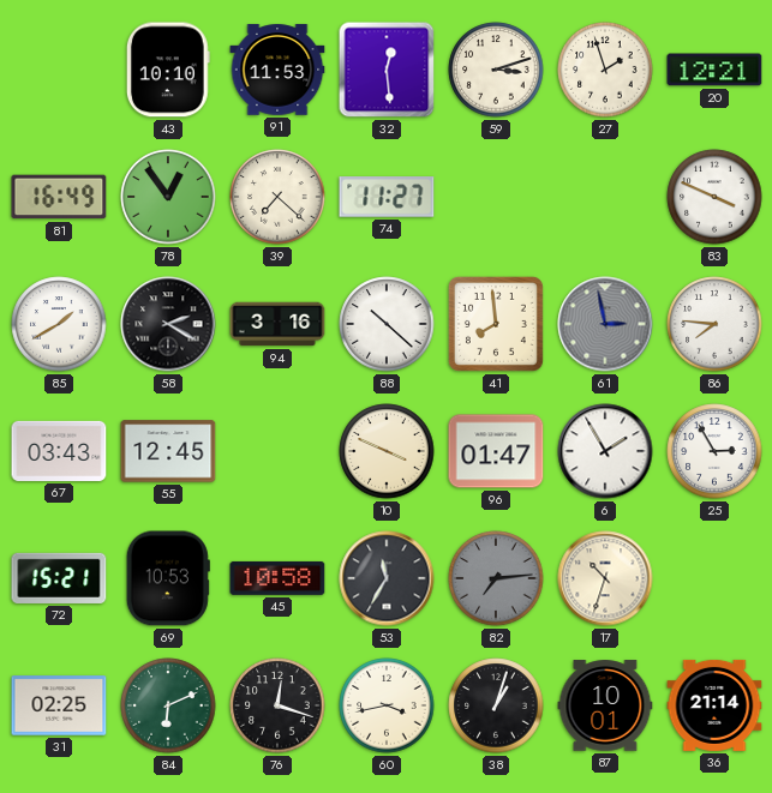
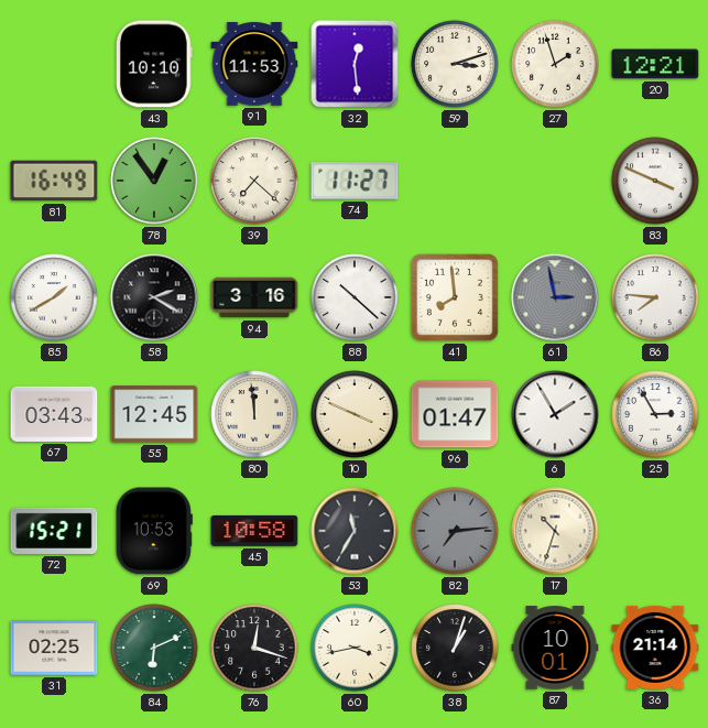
80: none -> 11:59 (254, 414)
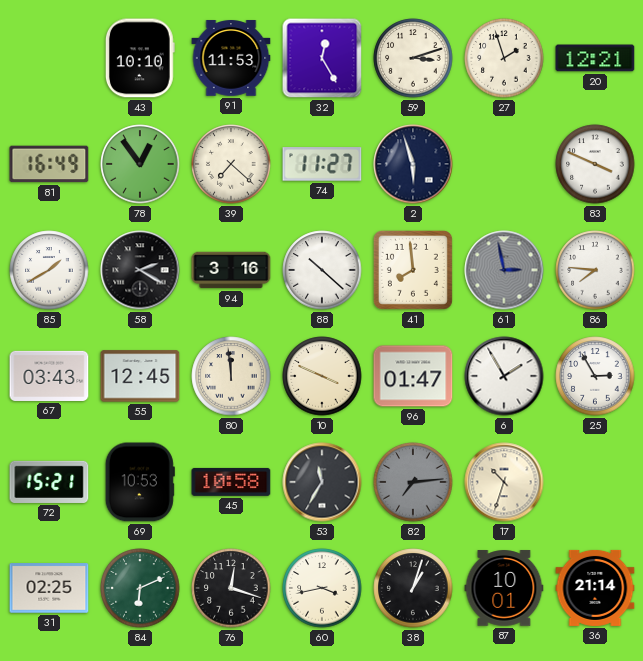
32: 12:29 -> 12:25 (322, 58)
2: none -> 5:57 (413, 164)
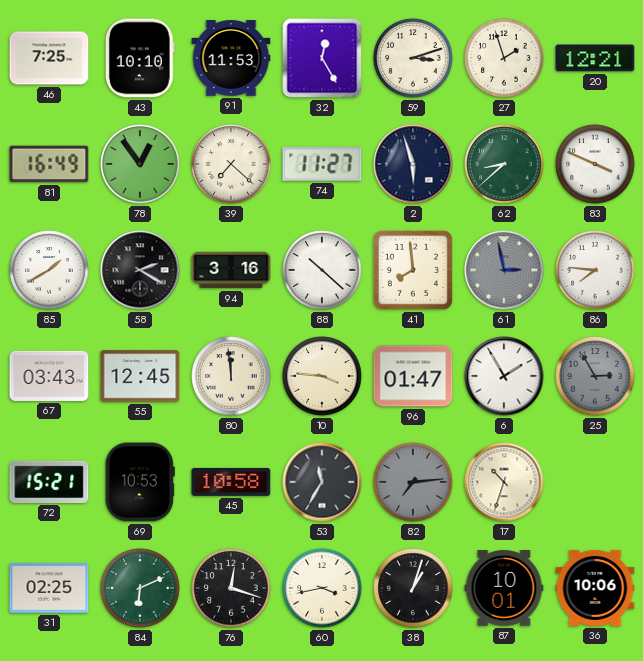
46: none -> 7:25 (49, 58)
62: none -> 8:38 (504, 164)
10: 3:49 -> 3:46 (322, 376)
25 dial: white -> grey (595, 376)
36: 21:14 -> 10:06 (595, 588)
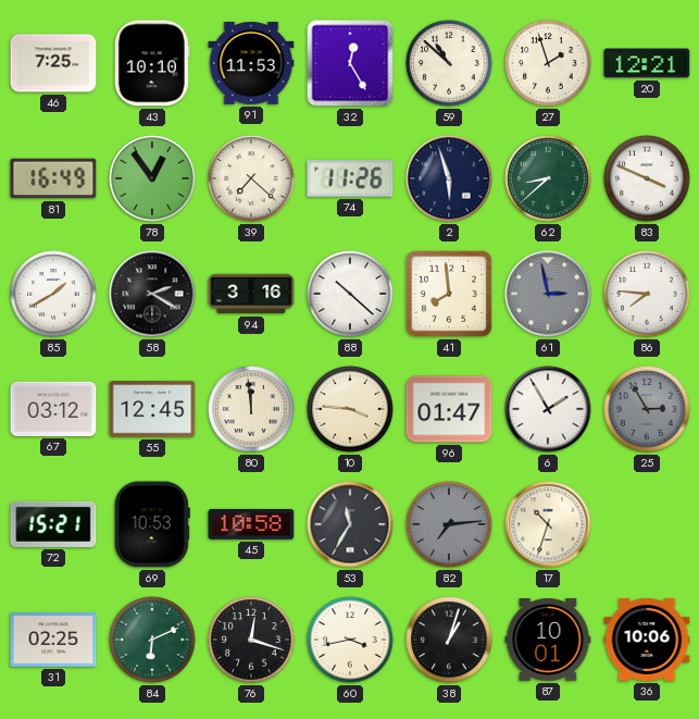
59: 3:12 -> 10:52 (449, 63)
74: 11:27 -> 11:26 (350, 178)
67: 03:43 -> 03:12 (53, 409)
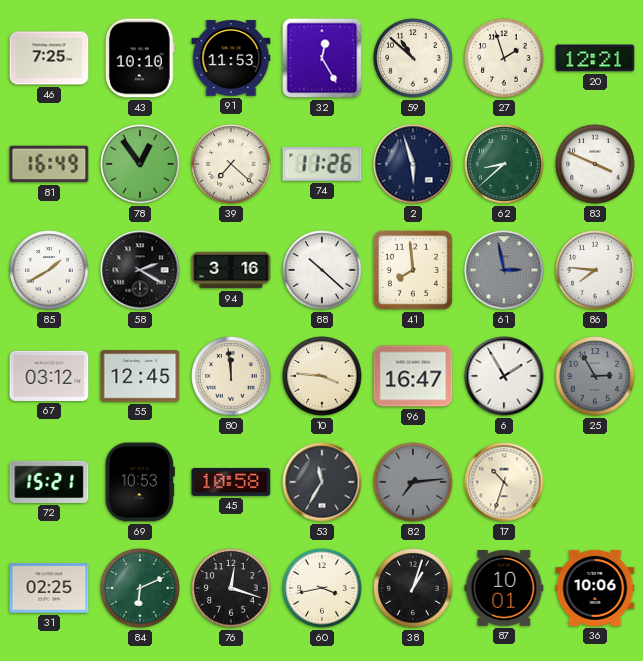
96: 01:47 -> 16:47 (413, 376)
